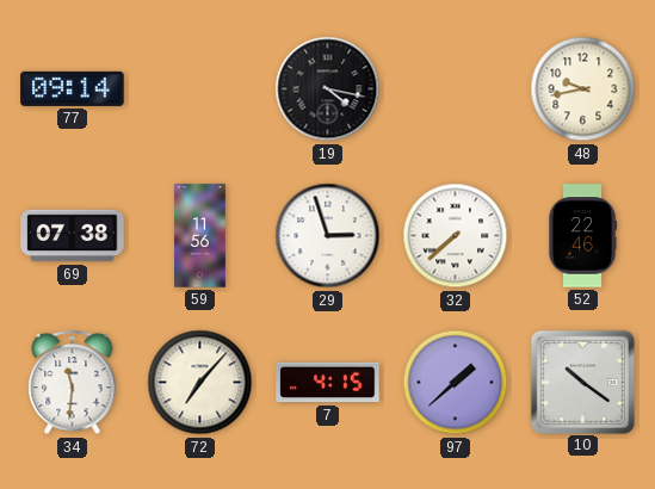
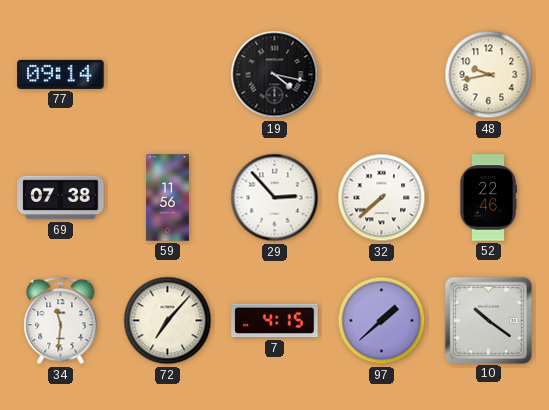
29: 2:57 -> 2:53 (275, 198)
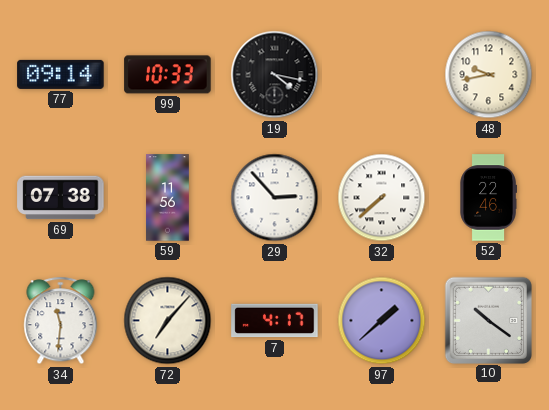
99: none -> 10:33 (168, 75)
7: 4:15 -> 4:17 (275, 321)
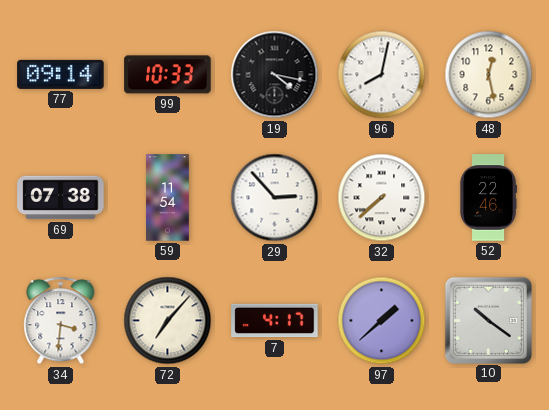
96: none -> 8:02 (382, 75)
48: 9:43 -> 12:28 (489, 75)
59: 11:56 -> 11:54 (168, 198)
34: 11:31 -> 3:31 (61, 321)
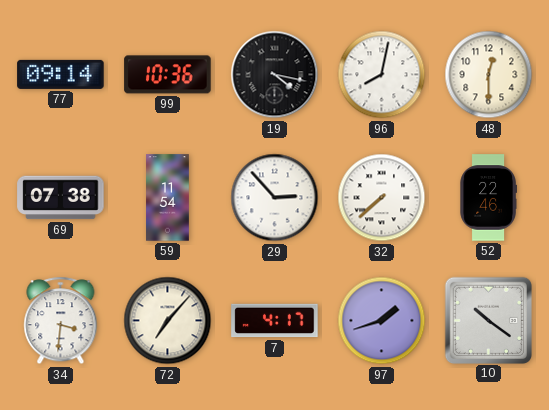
99: 10:33 -> 10:36 (168, 75)
48: 12:28 -> 12:30 (489, 75)
97: 1:38 -> 1:42 (382, 321)
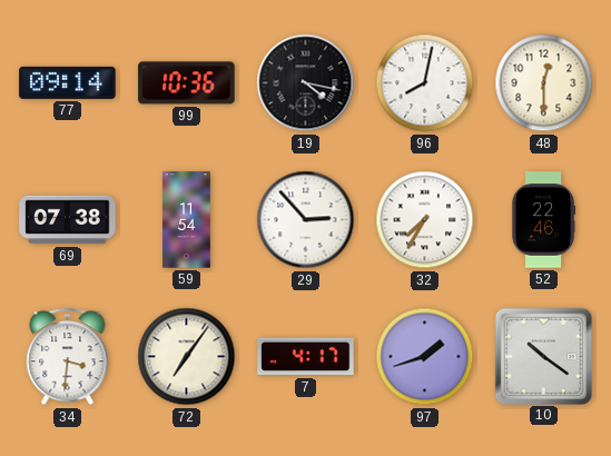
32: 7:38 -> 7:35 (425, 220)
72: 7:07 -> 7:06 (187, 357)
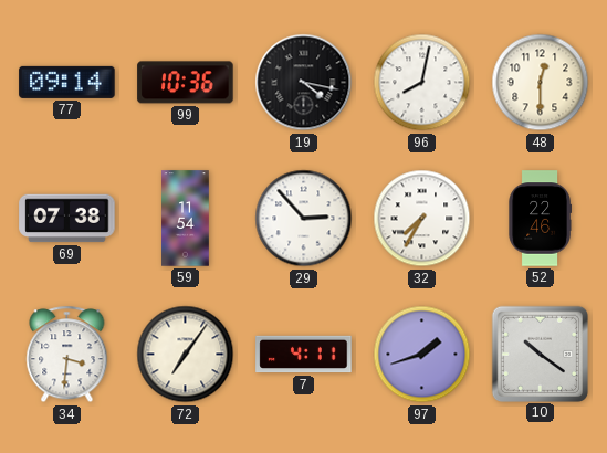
7: 4:17 -> 4:11 (304, 355)
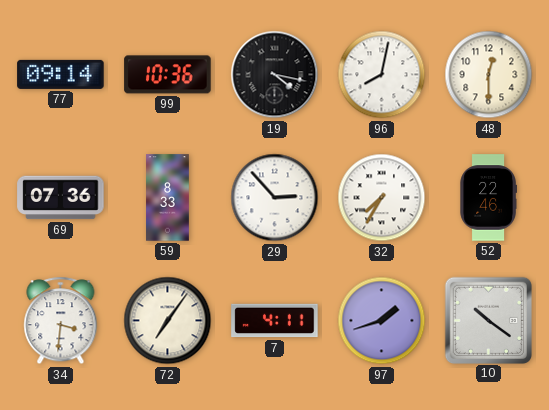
69: 07:38 -> 07:36 (61, 198)
59: 11:54 -> 8:33 (168, 198)
